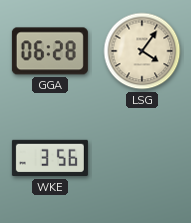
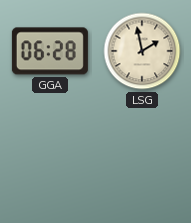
LSG: 4:06 -> 1:58 (142, 51)
WKE: 3:56 -> none (50, 158)
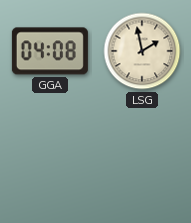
GGA: 06:28 -> 04:08 (50, 51)
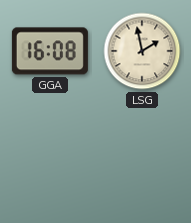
GGA: 04:08 -> 16:08 (50, 51)
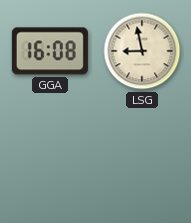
LSG: 1:58 -> 8:58 (142, 51)
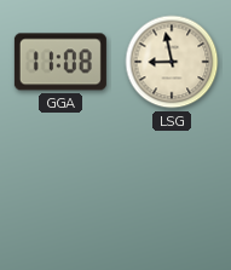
GGA: 16:08 -> 11:08 (60, 62)
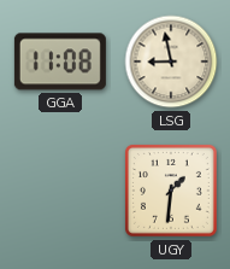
UGY: none -> 1:31 (171, 191)
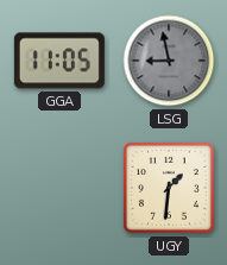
GGA: 11:08 -> 11:05 (59, 61)
LSG dial: cream -> grey (169, 61)
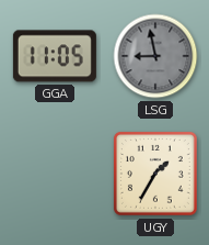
UGY: 1:31 -> 1:35 (155, 174)
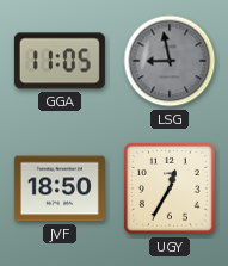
JVF: none -> 18:50 (60, 188)
UGY: 1:35 -> 12:35 (170, 188)
